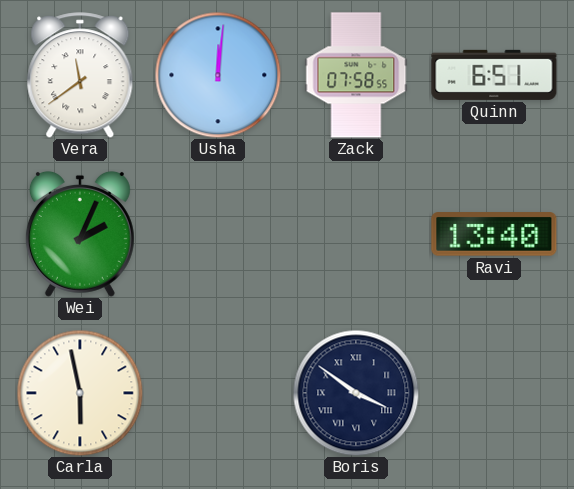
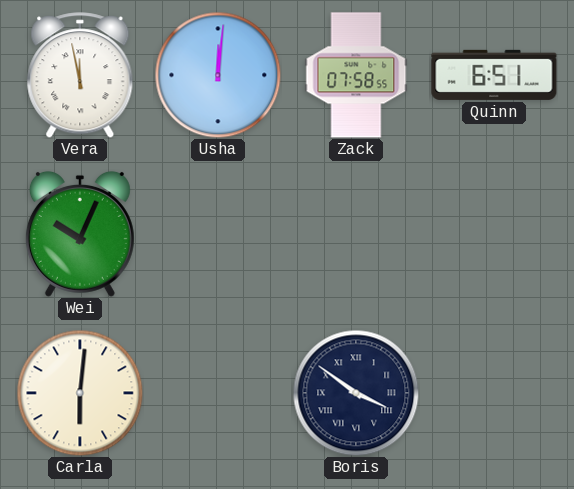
Vera: 11:39 -> 11:58 (80, 75)
Wei: 2:04 -> 10:04 (80, 234)
Ravi: 13:40 -> none (494, 234)
Carla: 5:58 -> 6:01 (80, 393)
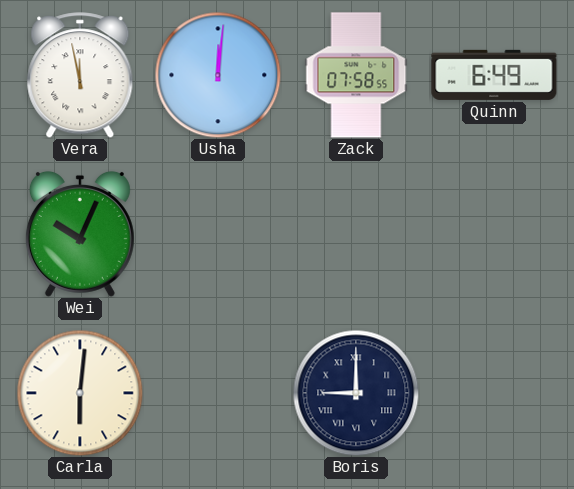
Quinn: 6:51 -> 6:49 (494, 75)
Boris: 3:51 -> 9:00 (356, 393)
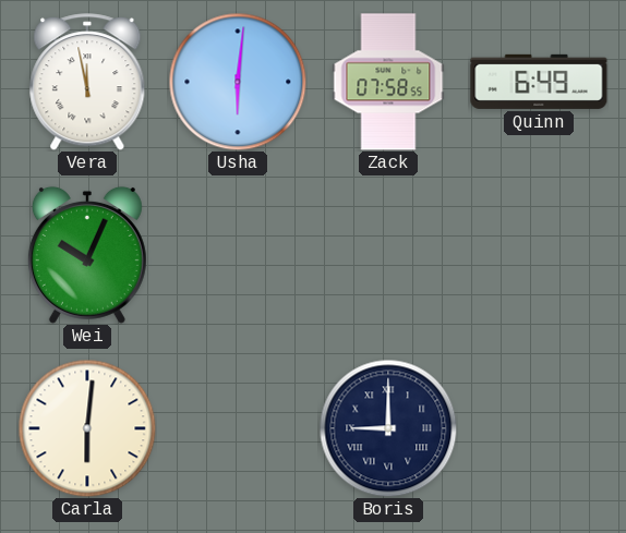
Usha: 12:01 -> 6:01 (238, 82)
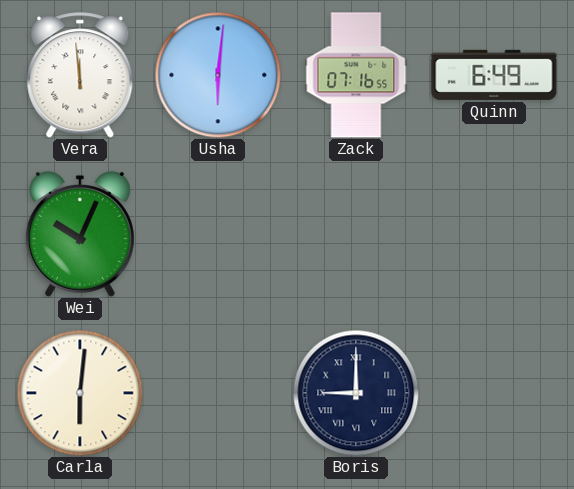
Vera: 11:58 -> 11:59 (80, 75)
Zack: 07:58 -> 07:16 (356, 75)
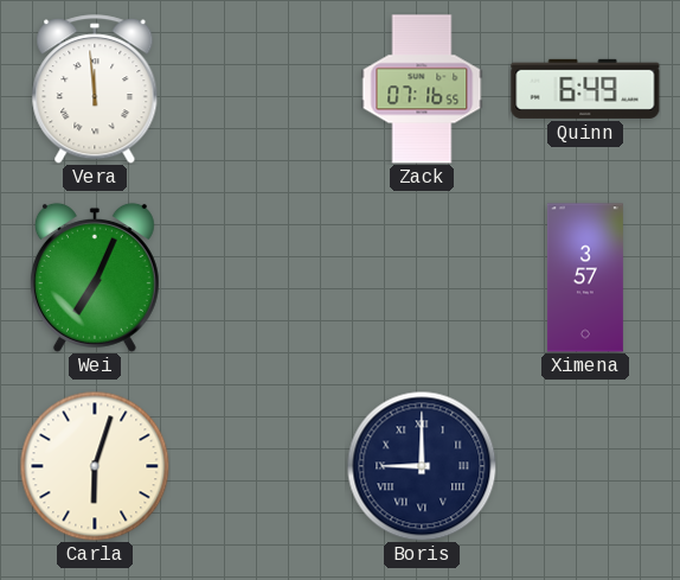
Usha: 6:01 -> none (218, 75)
Wei: 10:04 -> 7:04 (95, 278)
Ximena: none -> 3:57 (585, 278)
Carla: 6:01 -> 6:03 (95, 466)
